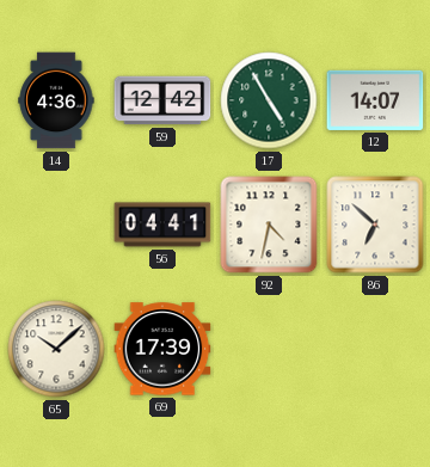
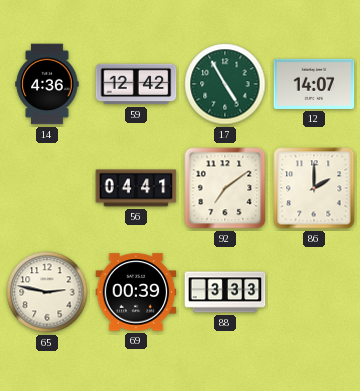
92: 4:32 -> 7:09 (225, 188)
86: 6:52 -> 2:00 (314, 188)
65: 10:08 -> 2:47 (47, 292)
69: 17:39 -> 00:39 (136, 292)
88: none -> 3:33 (225, 292)
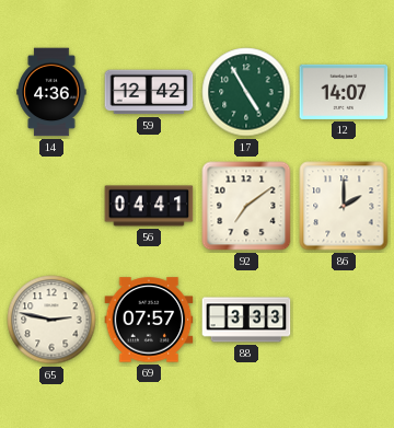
69: 00:39 -> 07:57 (149, 320)
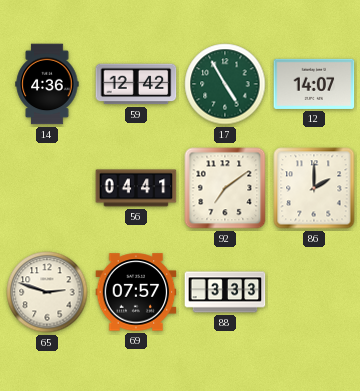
65: 2:47 -> 2:48 (47, 292)
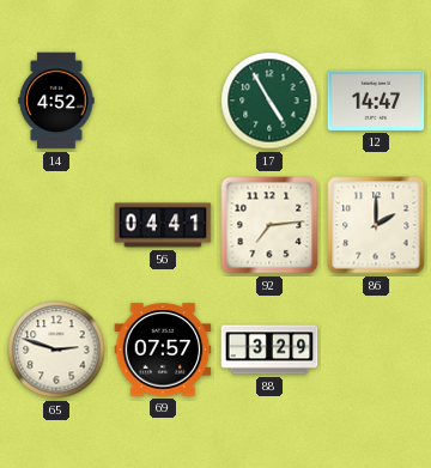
14: 4:36 -> 4:52 (56, 101)
59: 12:42 -> none (136, 84)
12: 14:07 -> 14:47 (376, 101)
92: 7:09 -> 7:14 (269, 225)
88: 3:33 -> 3:29 (269, 350)
